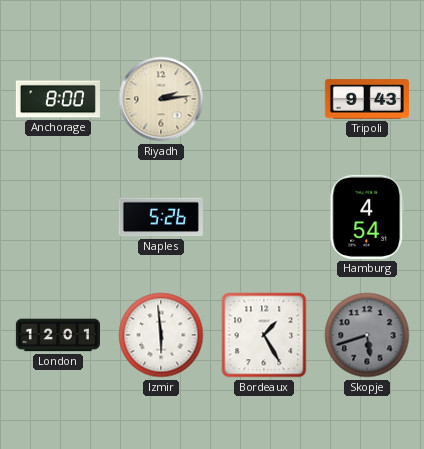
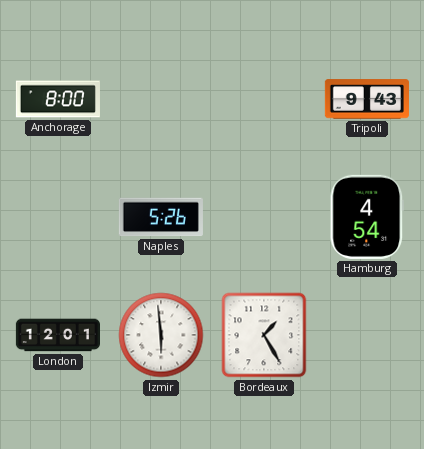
Riyadh: 2:14 -> none (161, 99)
Skopje: 5:42 -> none (367, 335)
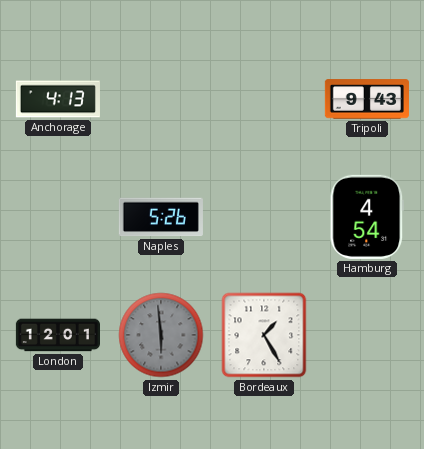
Anchorage: 8:00 -> 4:13 (58, 99)
Izmir dial: white -> grey (161, 335)
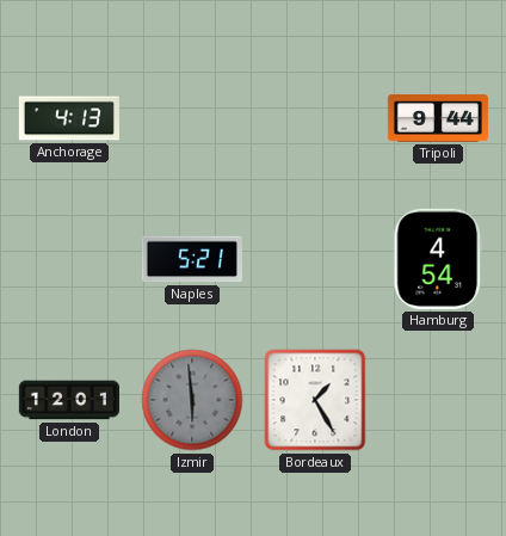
Tripoli: 9:43 -> 9:44 (438, 118)
Naples: 5:26 -> 5:21 (192, 259)
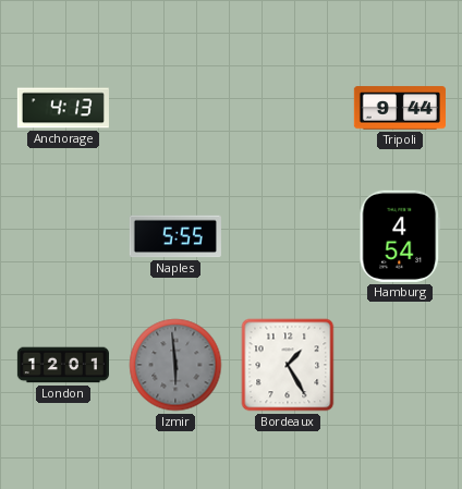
Naples: 5:21 -> 5:55 (175, 236)
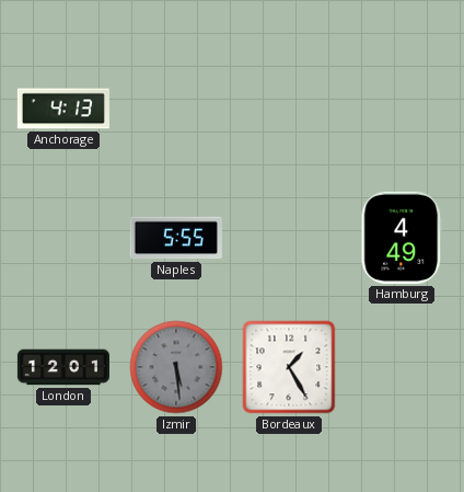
Tripoli: 9:44 -> none (400, 108)
Hamburg: 4:54 -> 4:49 (402, 238)
Izmir: 5:59 -> 5:29 (176, 367)
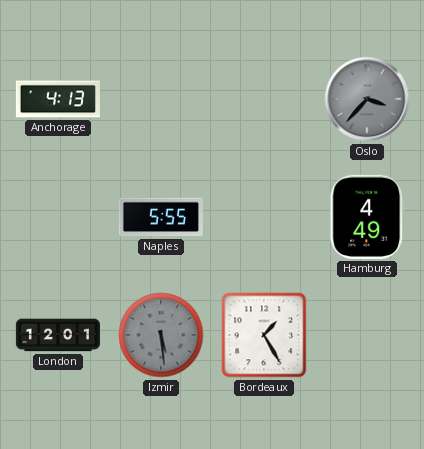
Oslo: none -> 3:37 (367, 99)
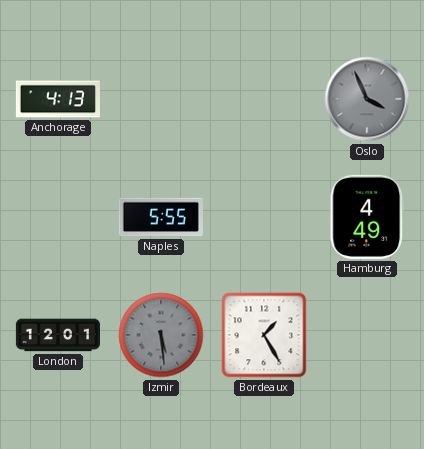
Oslo: 3:37 -> 3:56 (367, 99)
